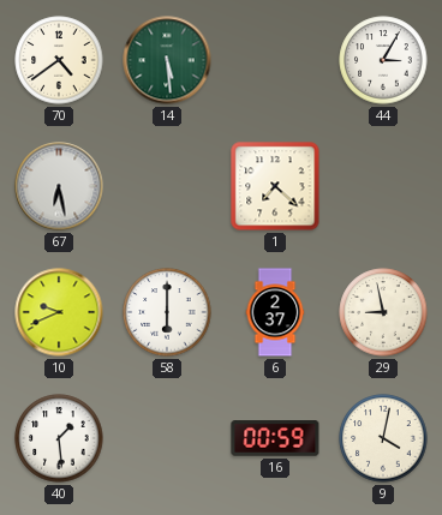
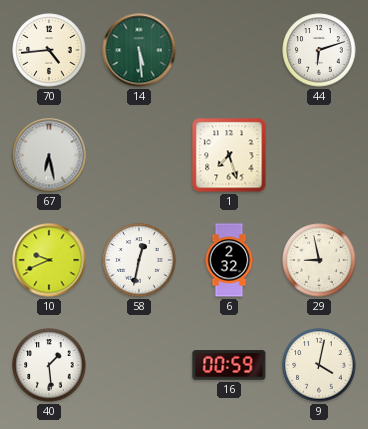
70: 4:39 -> 4:44 (49, 50)
44: 3:05 -> 6:12 (319, 50)
1: 7:22 -> 7:27 (229, 155)
58: 6:00 -> 12:32 (139, 260)
6: 2:37 -> 2:32 (229, 260)
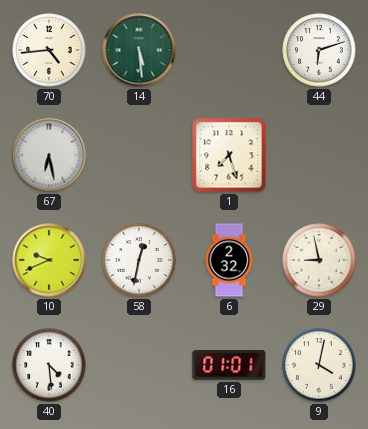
40: 1:29 -> 4:29 (49, 365)
16: 00:59 -> 01:01 (229, 365)
